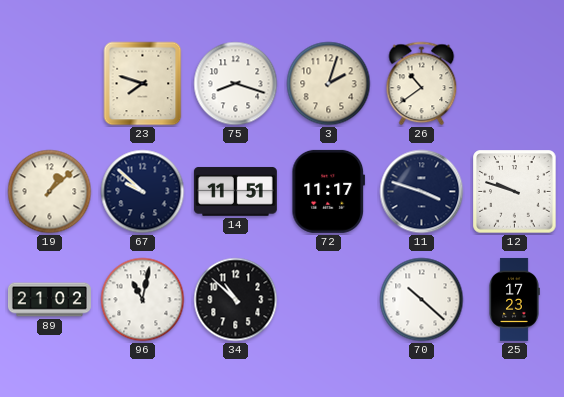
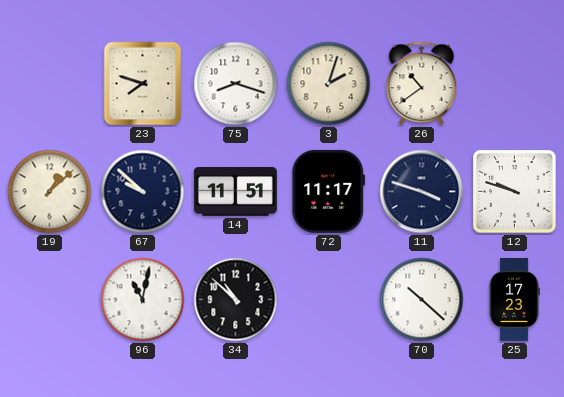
89: 21:02 -> none (49, 300)
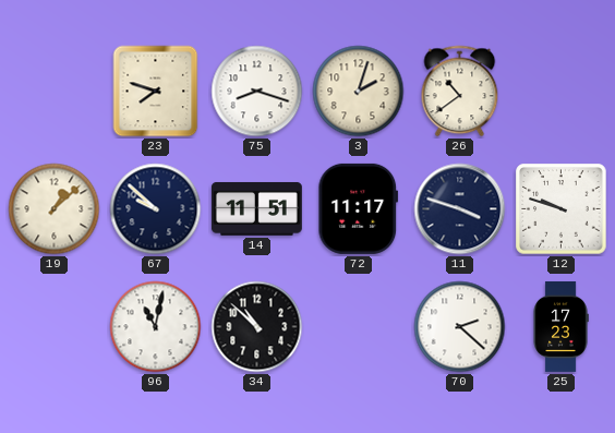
70: 10:22 -> 2:22 (460, 327)
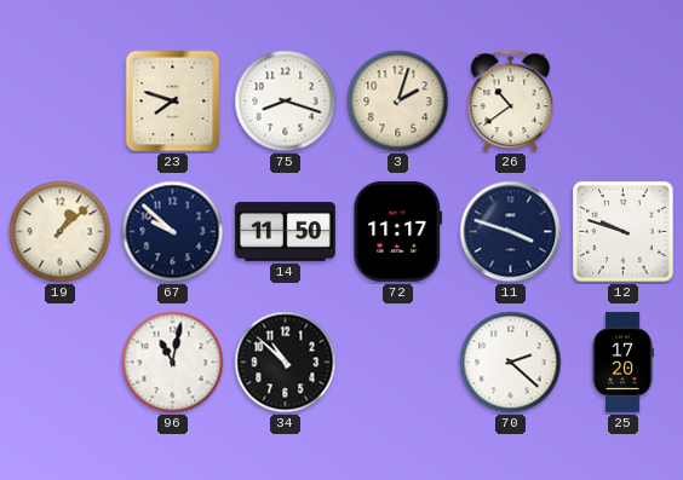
14: 11:51 -> 11:50 (285, 231)
25: 17:23 -> 17:20 (622, 362)
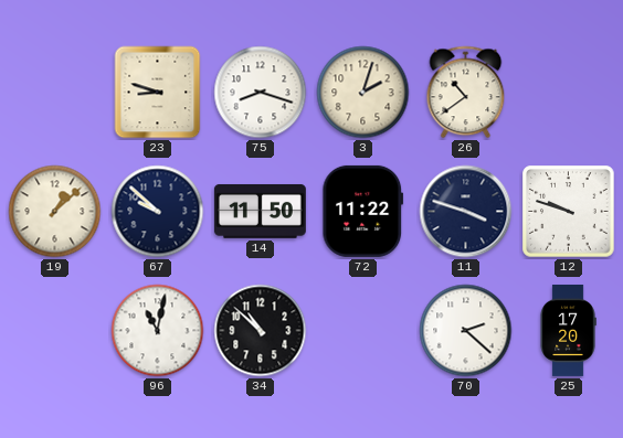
23: 7:48 -> 8:48 (158, 93)
72: 11:17 -> 11:22 (363, 211)
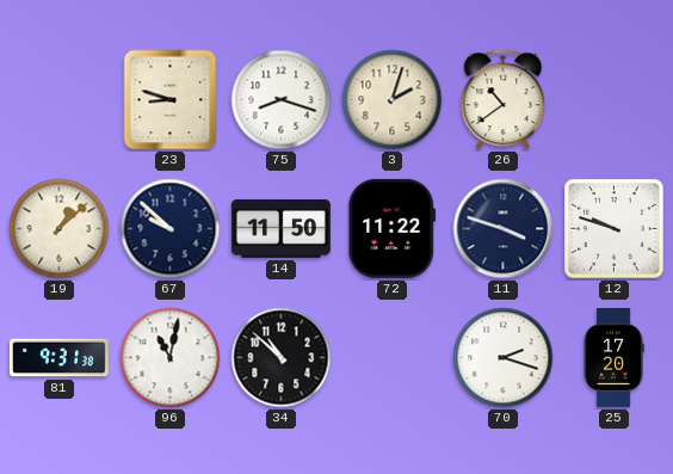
81: none -> 9:31 (58, 358)
70: 2:22 -> 2:18 (504, 358)
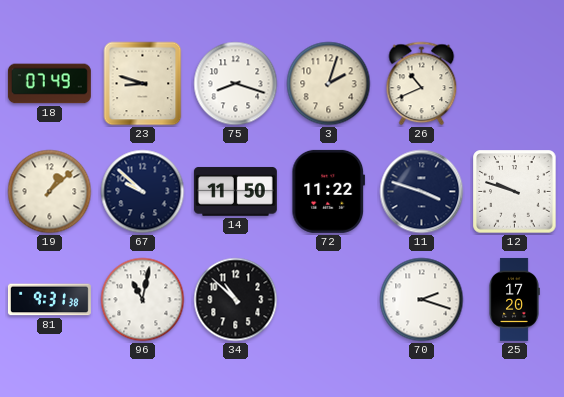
18: none -> 07:49 (49, 84)
26: 10:39 -> 10:41 (422, 84)
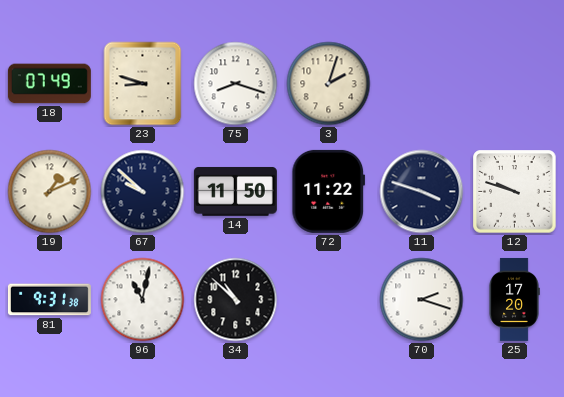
26: 10:41 -> none (422, 84)
19: 1:08 -> 1:11 (50, 192)
